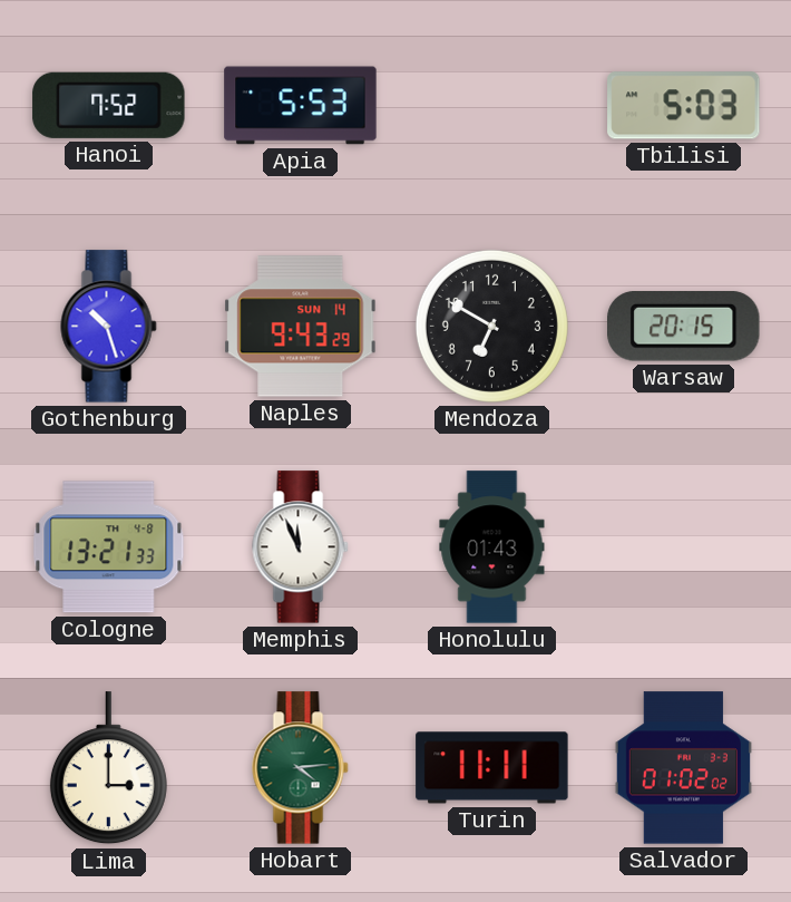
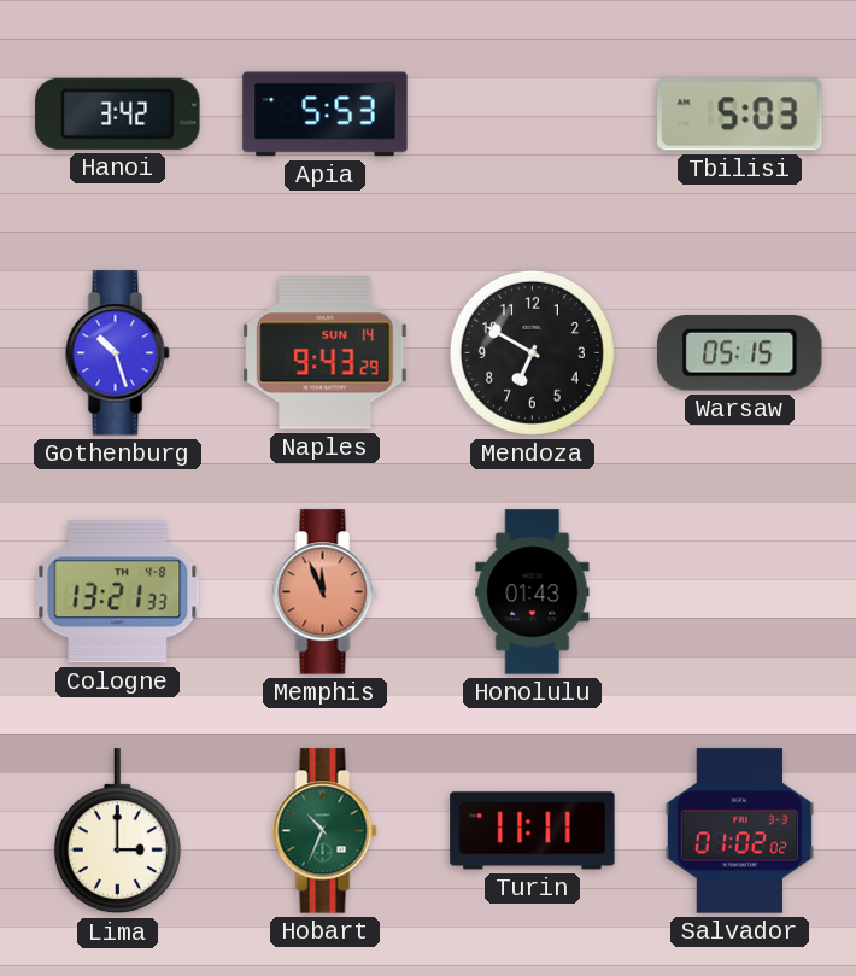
Hanoi: 7:52 -> 3:42 (118, 113)
Warsaw: 20:15 -> 05:15 (740, 353)
Memphis dial: white -> salmon (326, 592)
Hobart: 4:14 -> 10:34 (326, 831)
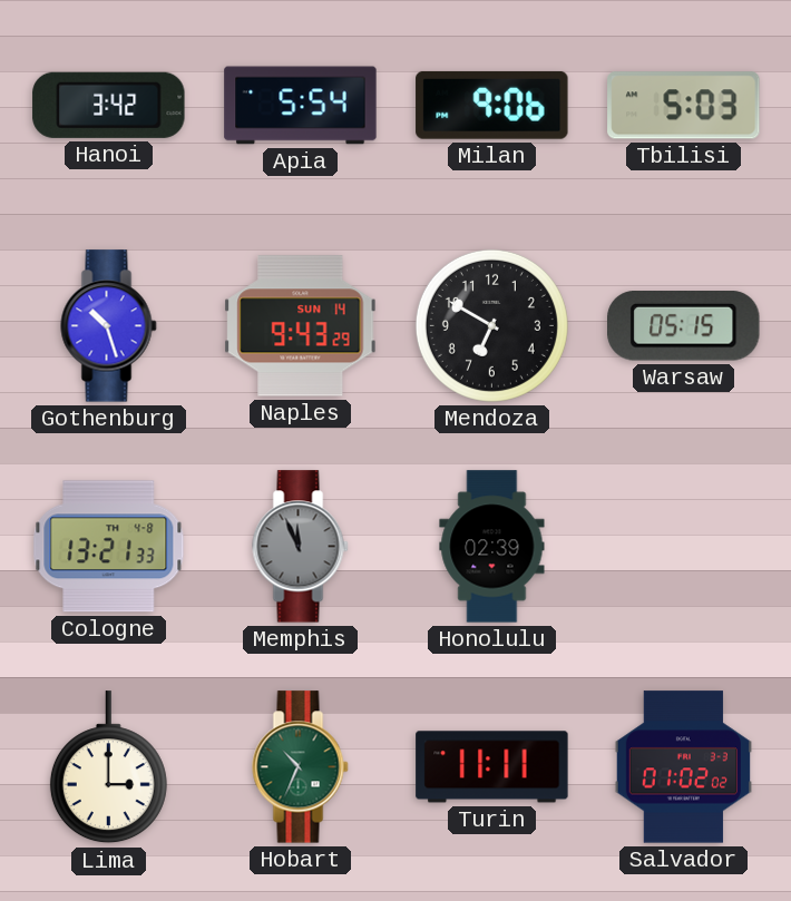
Apia: 5:53 -> 5:54 (301, 106)
Milan: none -> 9:06 (492, 105)
Memphis dial: salmon -> grey (301, 547)
Honolulu: 01:43 -> 02:39 (492, 547)
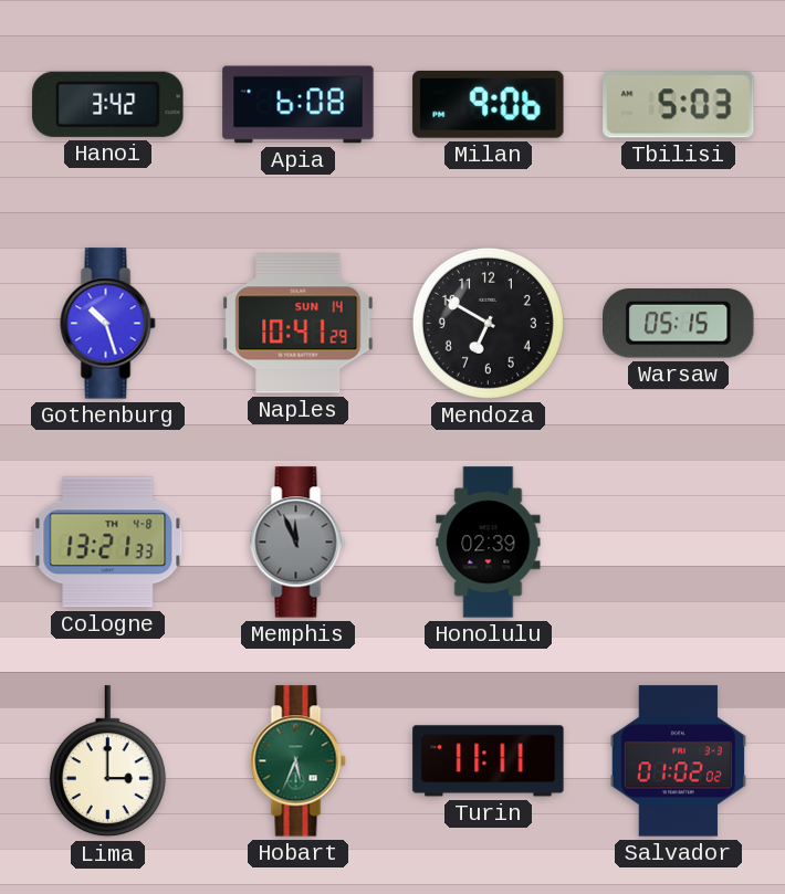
Apia: 5:54 -> 6:08 (299, 105)
Naples: 9:43 -> 10:41 (299, 324)
Hobart: 10:34 -> 5:34 (299, 761)
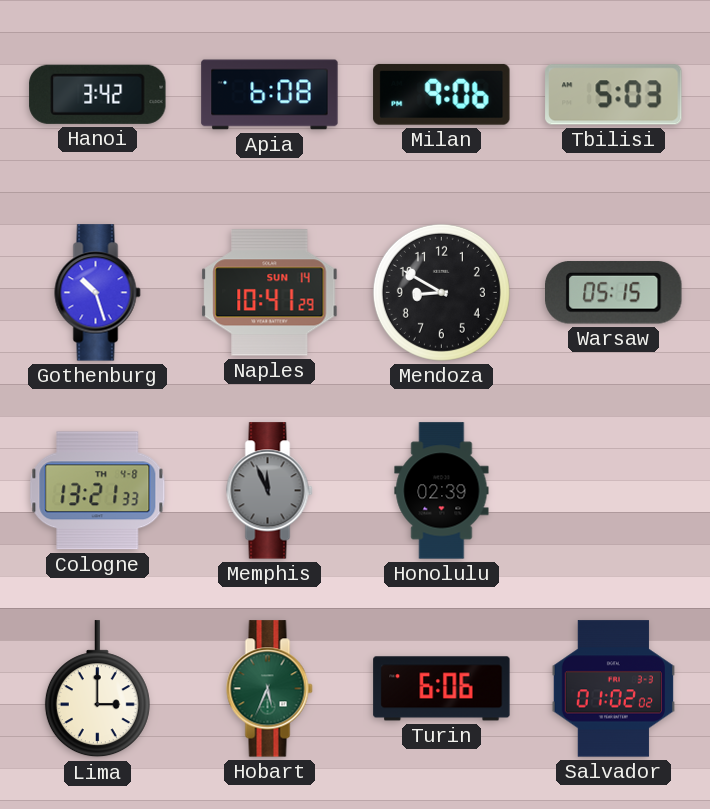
Mendoza: 6:50 -> 8:50 (441, 292)
Turin: 11:11 -> 6:06 (442, 689)
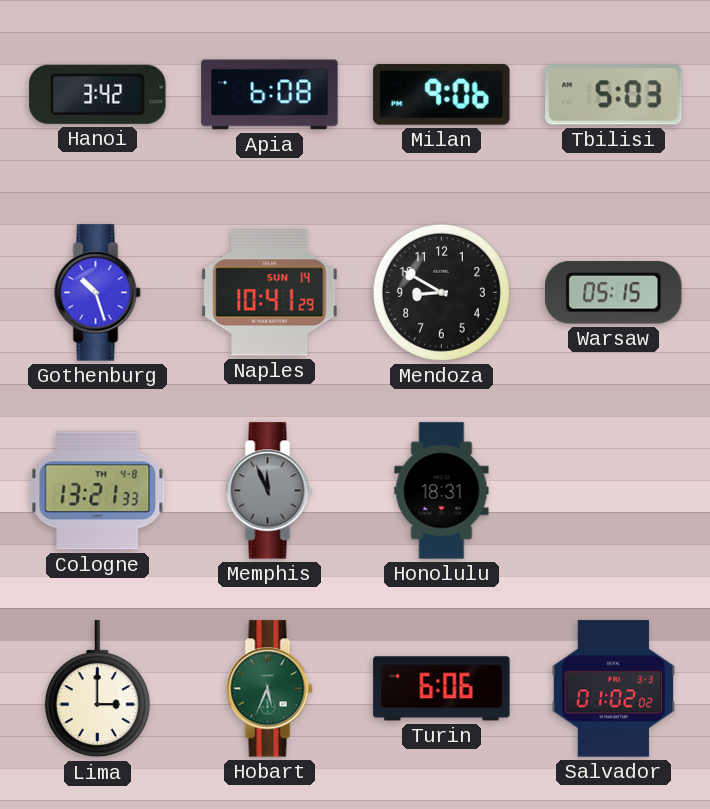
Honolulu: 02:39 -> 18:31 (442, 491)
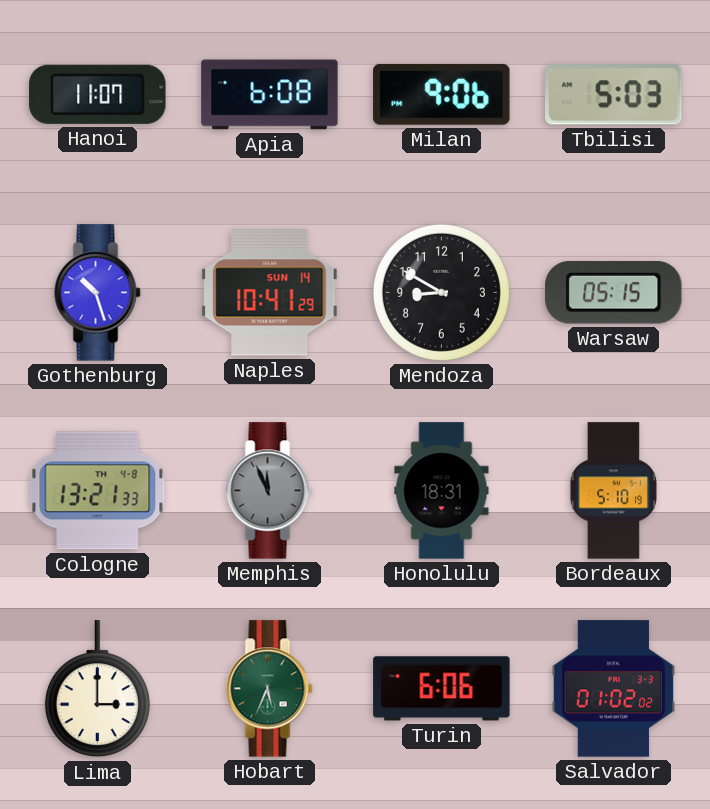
Hanoi: 3:42 -> 11:07 (98, 94)
Bordeaux: none -> 5:10 (613, 491)
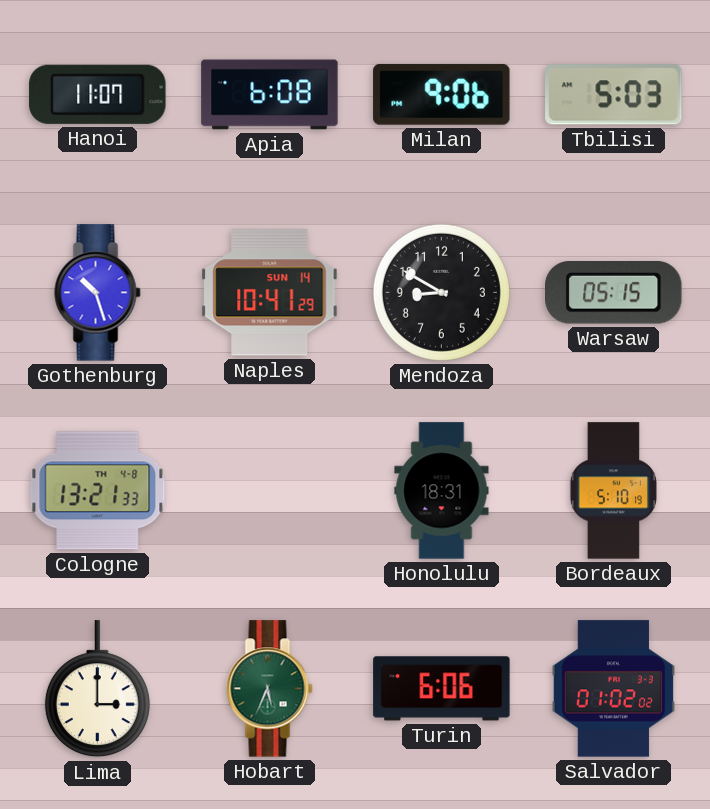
Memphis: 11:56 -> none (270, 491)
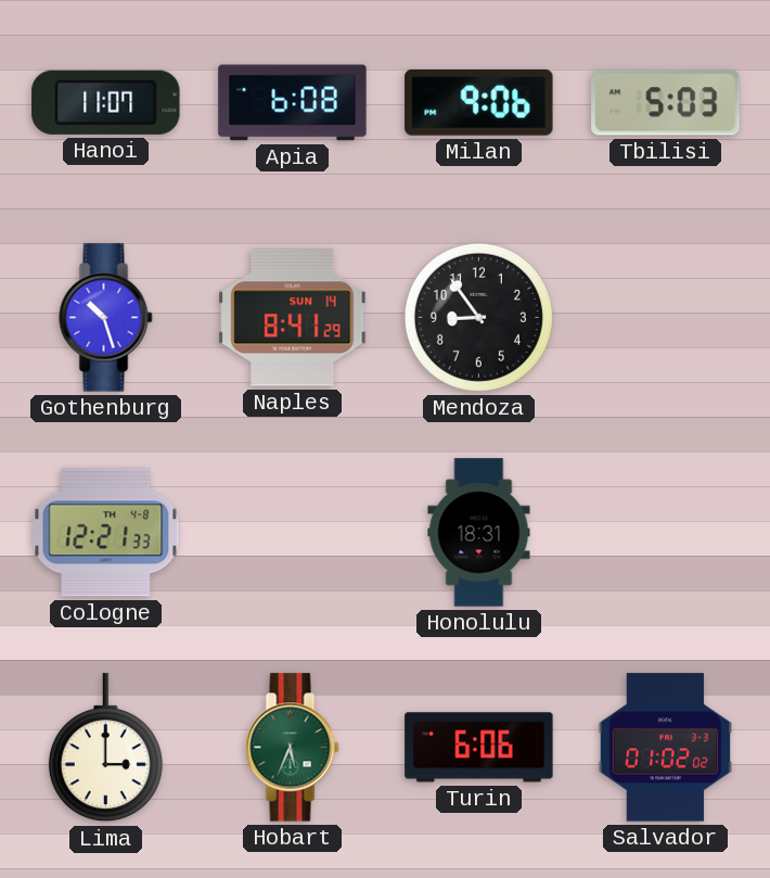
Naples: 10:41 -> 8:41 (293, 318)
Mendoza: 8:50 -> 8:54 (478, 317)
Warsaw: 05:15 -> none (614, 293)
Cologne: 13:21 -> 12:21 (106, 533)
Bordeaux: 5:10 -> none (613, 491)
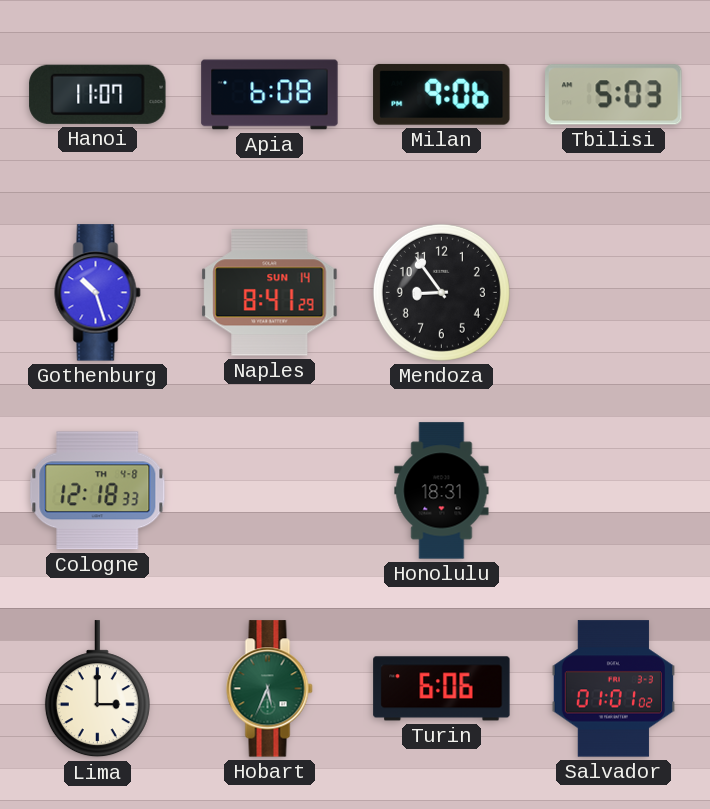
Cologne: 12:21 -> 12:18 (98, 491)
Salvador: 01:02 -> 01:01 (613, 689)
